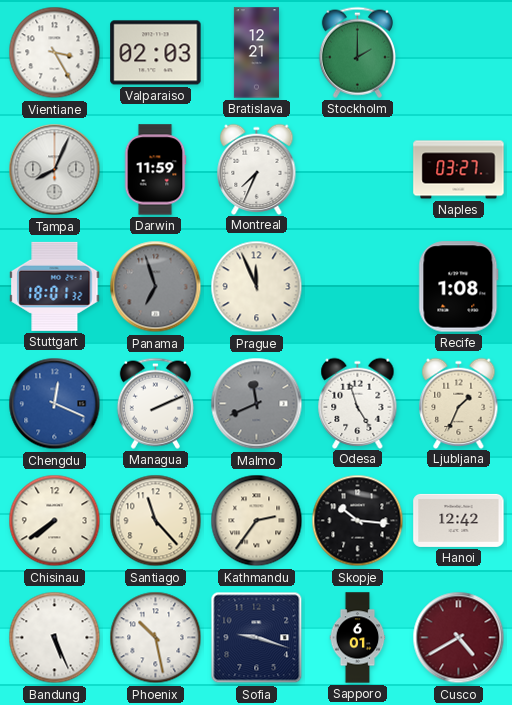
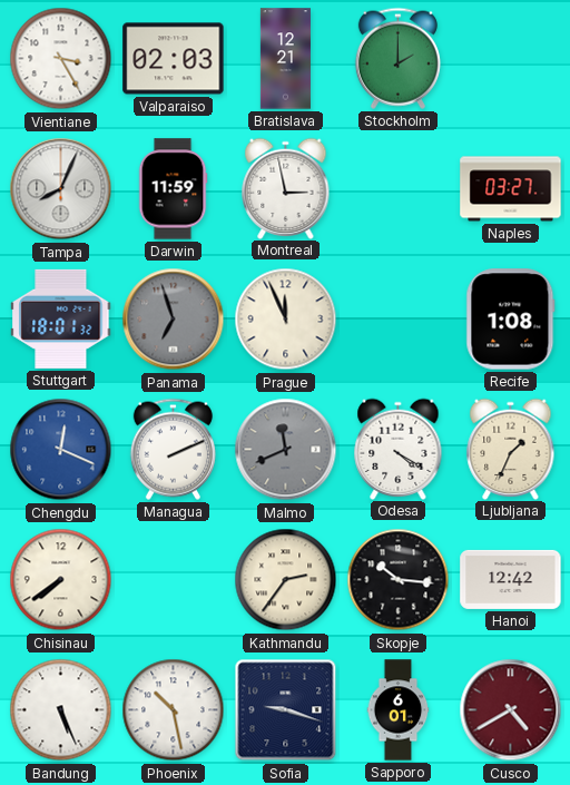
Montreal: 7:34 -> 2:58 (286, 188)
Odesa: 4:57 -> 4:20 (399, 449)
Santiago: 11:23 -> none (156, 521)
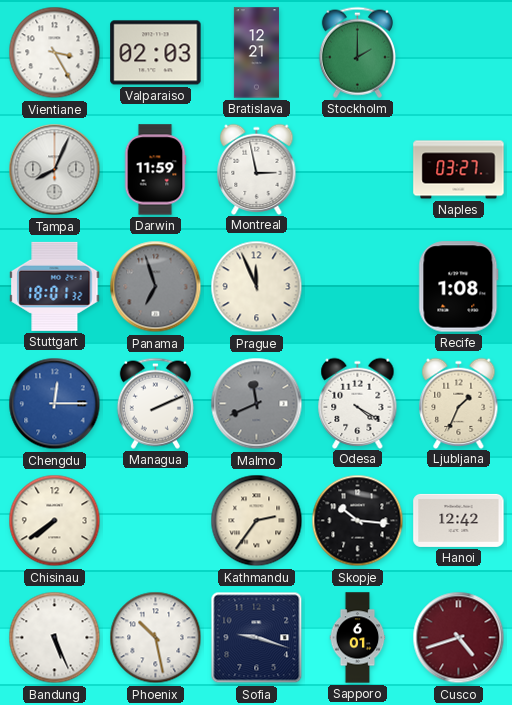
Chengdu: 12:19 -> 12:15 (55, 404)
Cusco: 4:40 -> 4:42 (459, 638)
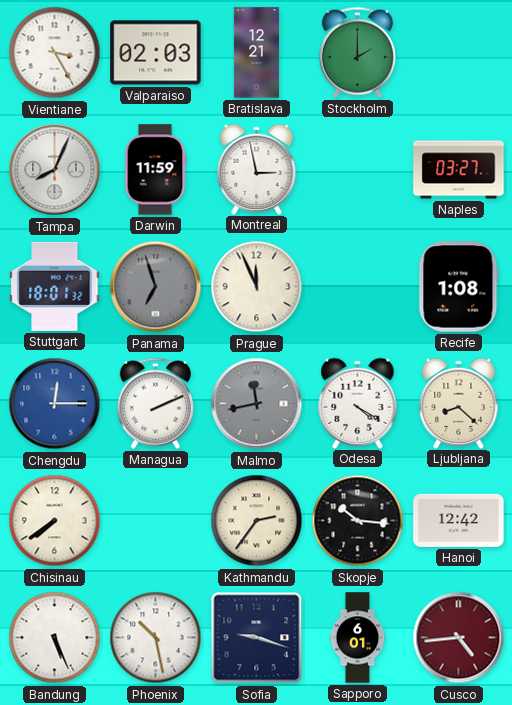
Malmo: 11:41 -> 11:43 (257, 404)
Ljubljana: 1:34 -> 8:22 (459, 403)
Cusco: 4:42 -> 4:44 (459, 638)
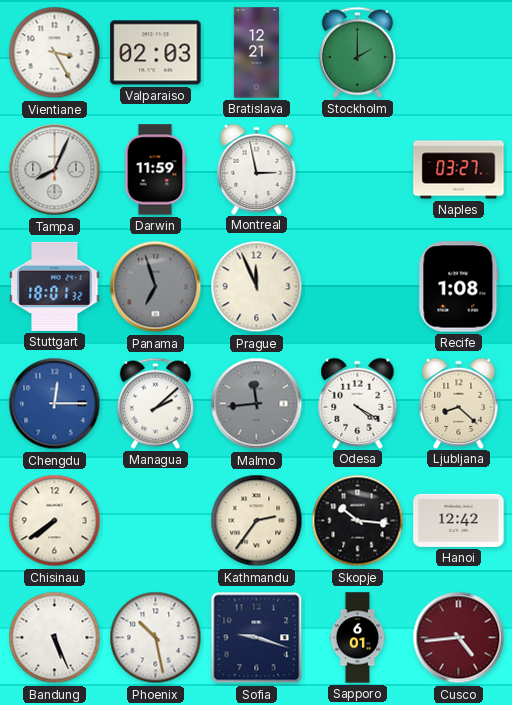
Managua: 2:11 -> 2:08 (155, 403)
Malmo: 11:43 -> 11:44 (257, 404)
